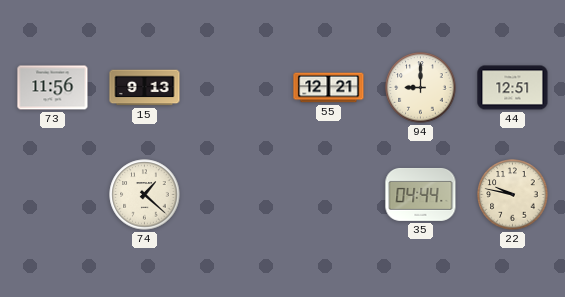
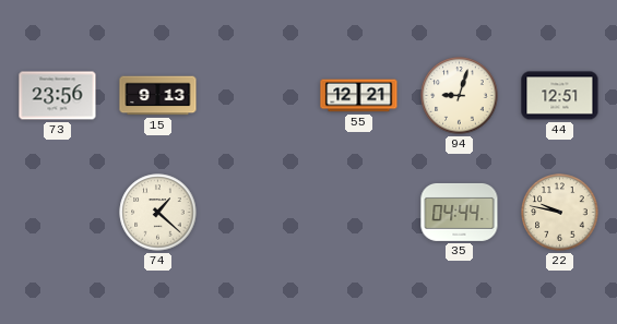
73: 11:56 -> 23:56 (58, 96)
94: 9:00 -> 9:03 (460, 96)
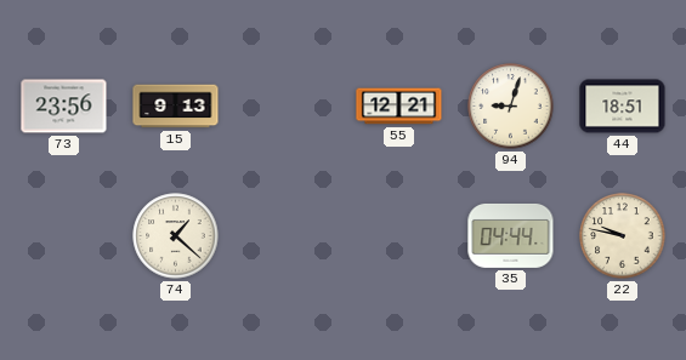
44: 12:51 -> 18:51 (623, 107)
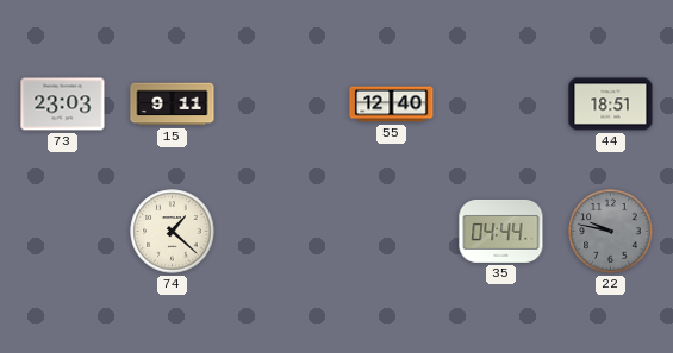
73: 23:56 -> 23:03 (63, 105)
15: 9:13 -> 9:11 (173, 105)
55: 12:21 -> 12:40 (392, 105)
94: 9:03 -> none (511, 107)
22 dial: cream -> grey (611, 232)
